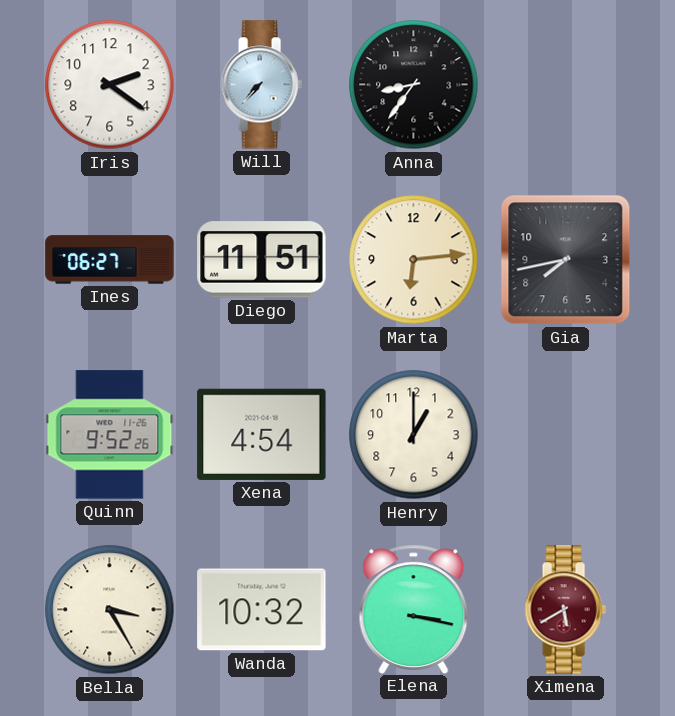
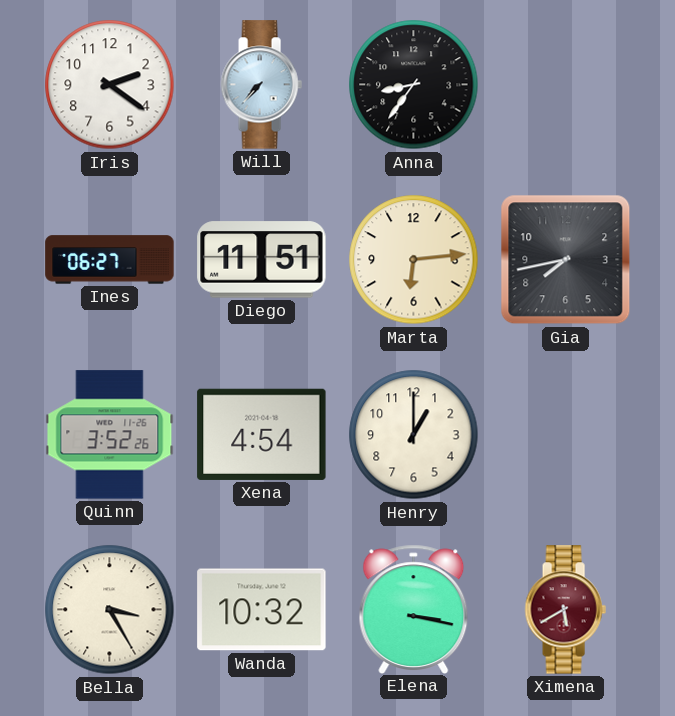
Quinn: 9:52 -> 3:52 (110, 435)
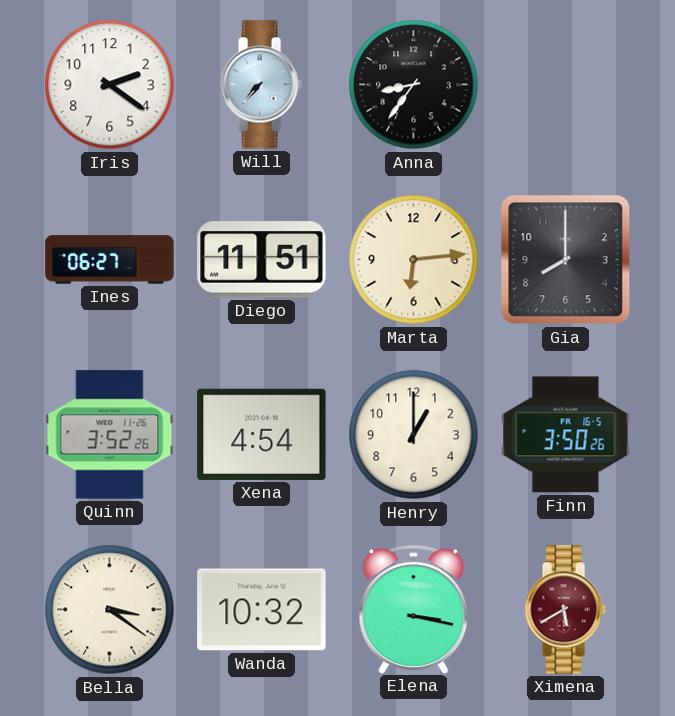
Gia: 7:43 -> 8:00 (566, 260)
Finn: none -> 3:50 (566, 435)
Bella: 3:25 -> 3:21 (110, 610)
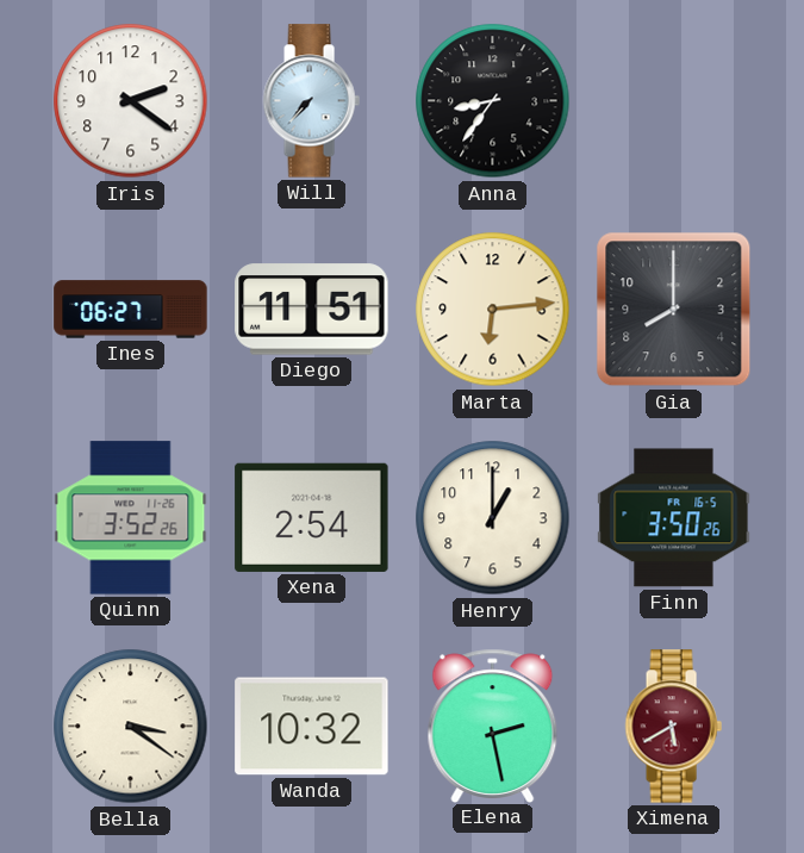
Xena: 4:54 -> 2:54 (312, 517)
Elena: 3:17 -> 2:28 (493, 726)
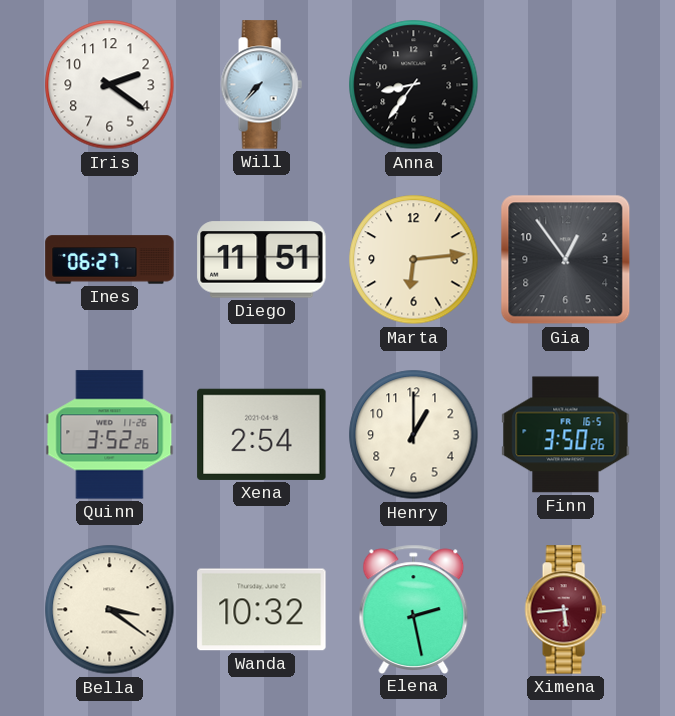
Gia: 8:00 -> 12:54 (566, 260)
Ximena: 5:40 -> 5:44 (565, 610)
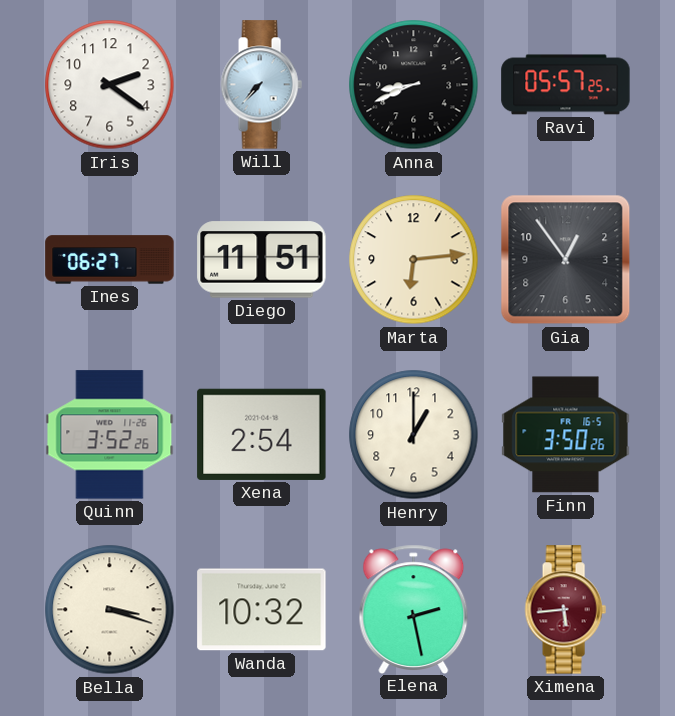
Anna: 8:36 -> 8:41 (414, 85)
Ravi: none -> 05:57 (566, 85)
Bella: 3:21 -> 3:18 (110, 610)
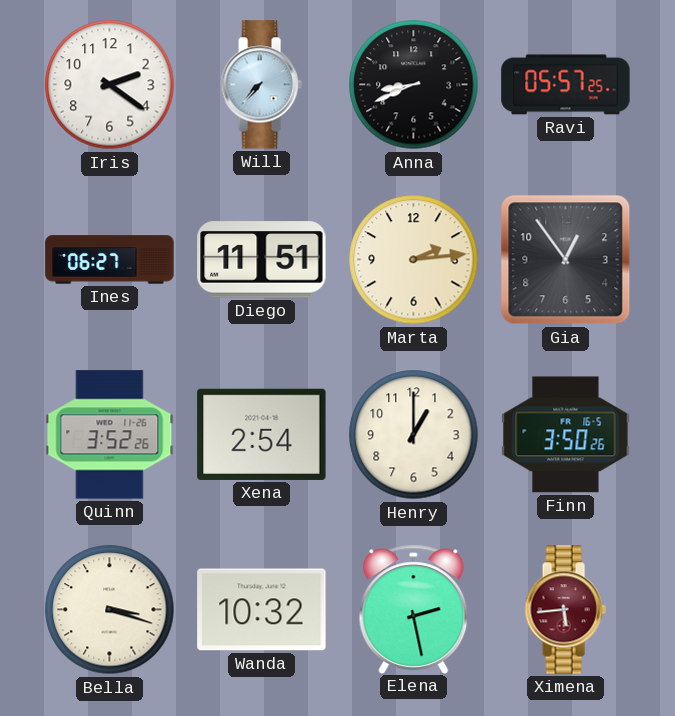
Marta: 6:14 -> 2:14 (414, 260)
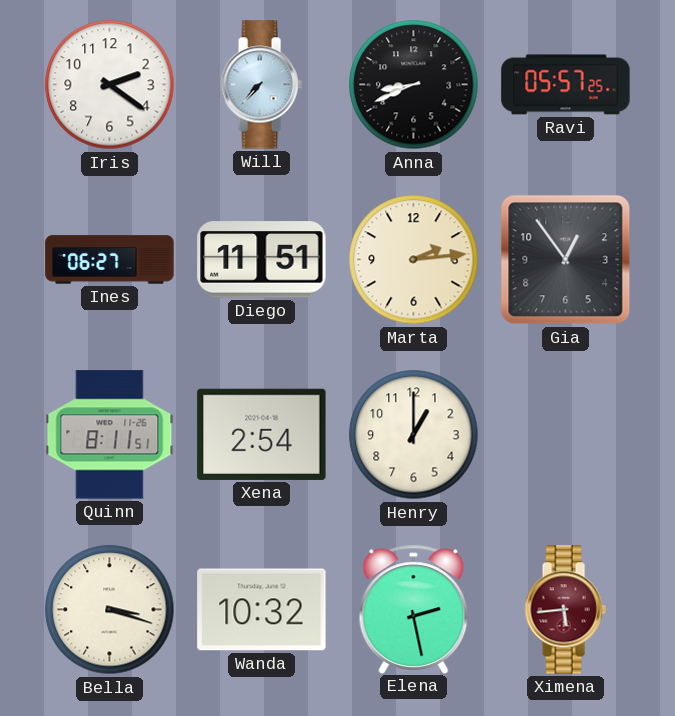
Quinn: 3:52 -> 8:11 (110, 435)
Finn: 3:50 -> none (566, 435)
